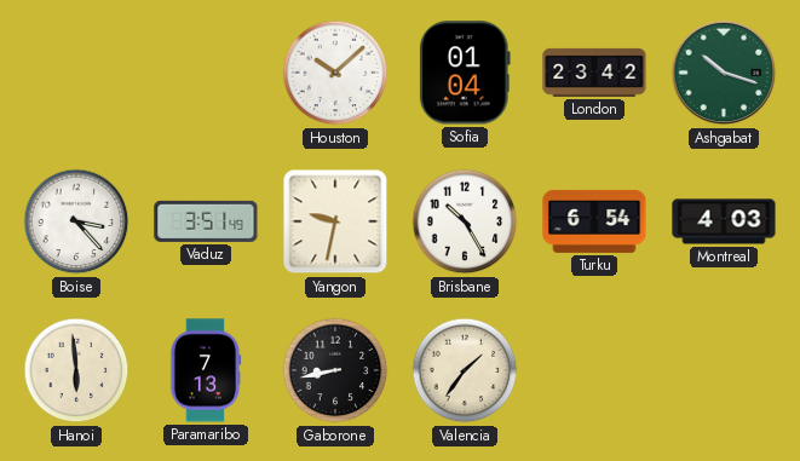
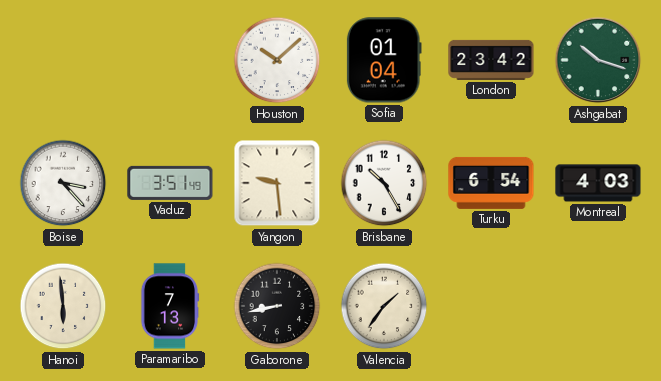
Yangon: 9:32 -> 9:29 (277, 183)
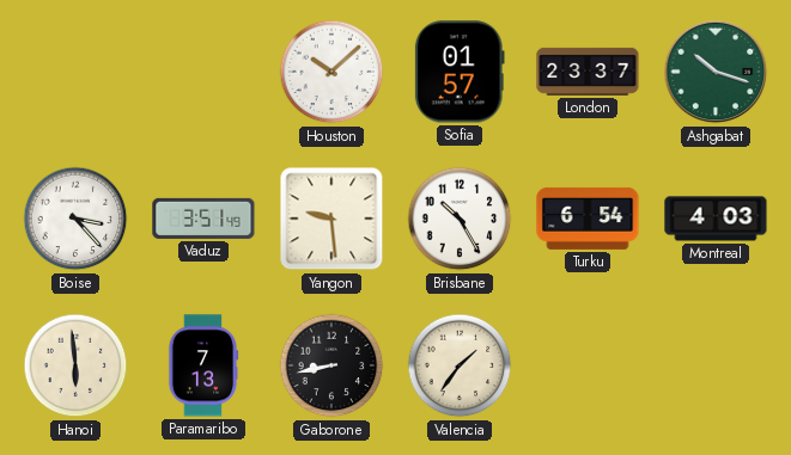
Sofia: 01:04 -> 01:57 (460, 72)
London: 23:42 -> 23:37 (588, 72)
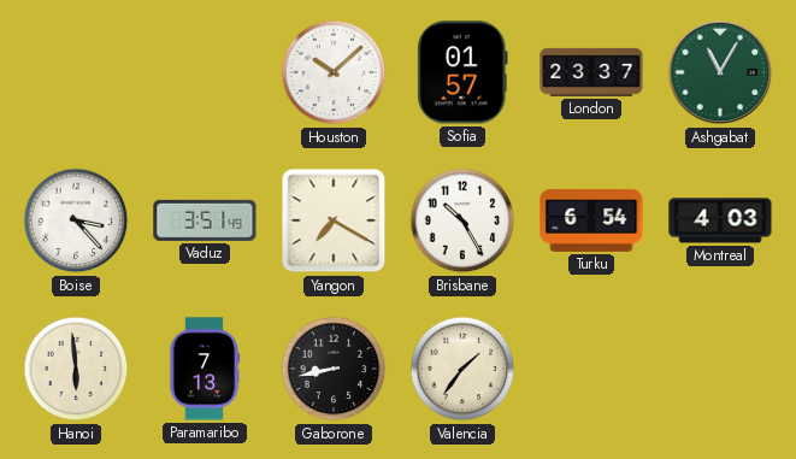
Ashgabat: 10:18 -> 11:05 (720, 72)
Yangon: 9:29 -> 7:20 (334, 220)
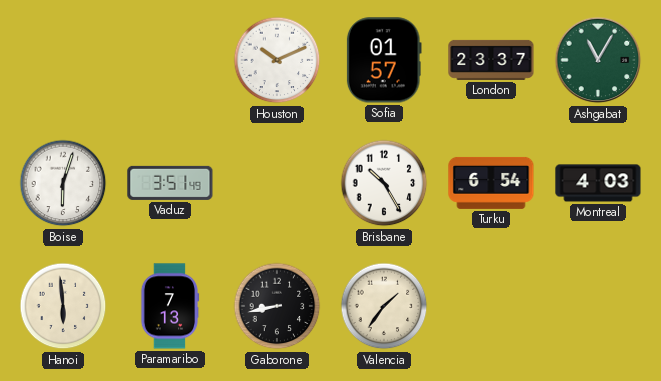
Houston: 10:08 -> 10:11 (277, 60)
Boise: 3:23 -> 6:03 (63, 183)
Yangon: 7:20 -> none (334, 220)
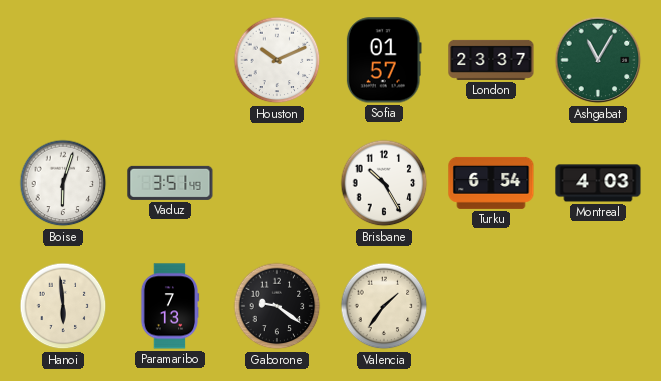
Gaborone: 8:43 -> 9:21 (277, 306)
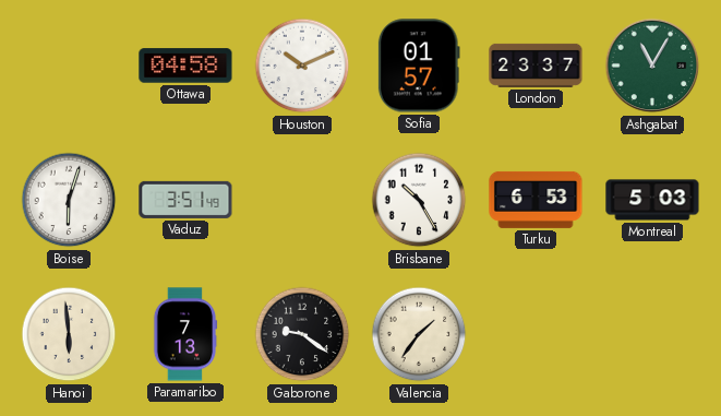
Ottawa: none -> 04:58 (185, 66)
Turku: 6:54 -> 6:53 (536, 200)
Montreal: 4:03 -> 5:03 (652, 200)
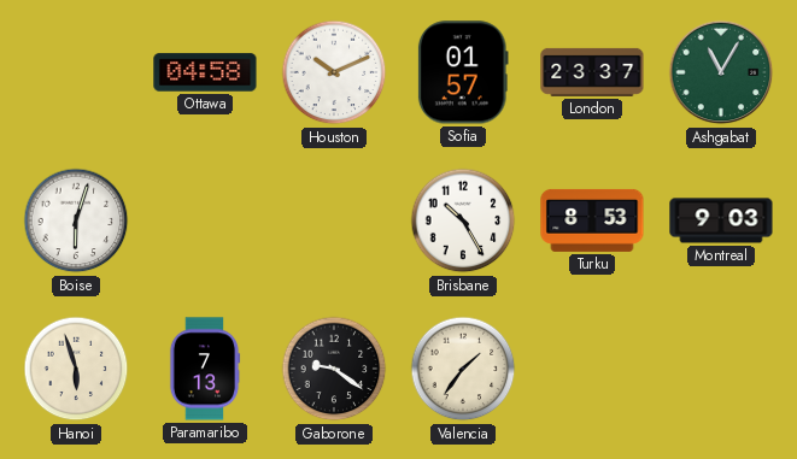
Vaduz: 3:51 -> none (185, 200)
Turku: 6:53 -> 8:53 (592, 220)
Montreal: 5:03 -> 9:03 (721, 220)
Hanoi: 5:59 -> 5:57 (76, 369)
